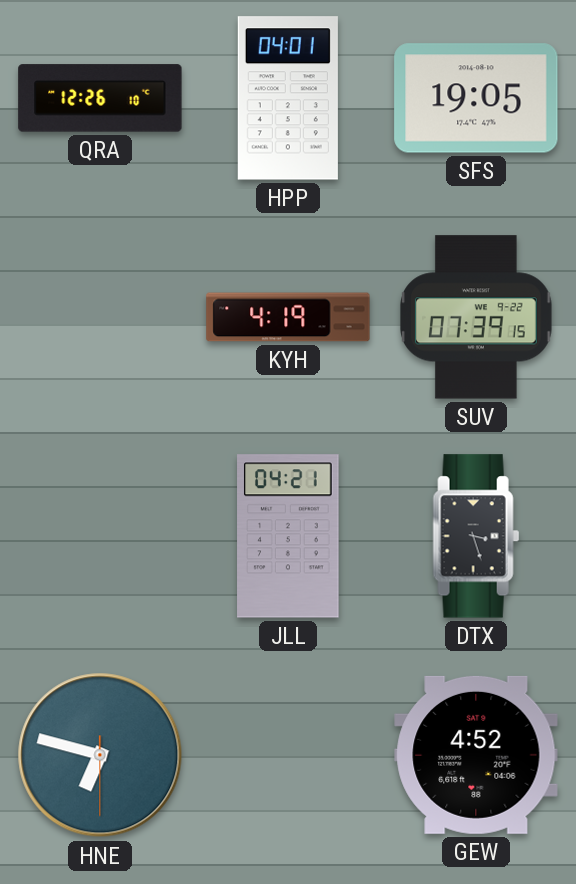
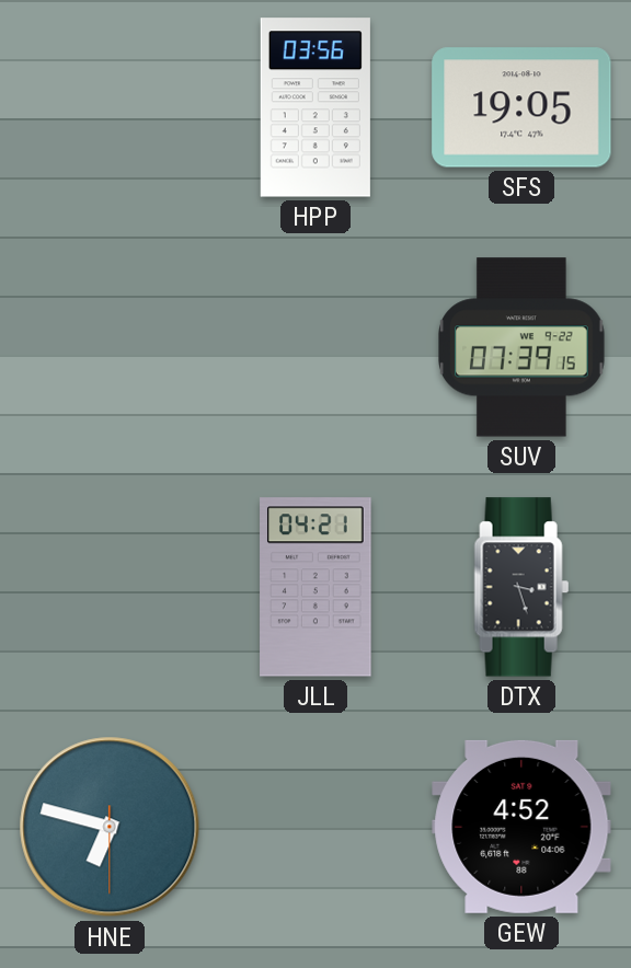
QRA: 12:26 -> none (100, 98)
HPP: 04:01 -> 03:56 (315, 107)
KYH: 4:19 -> none (288, 317)
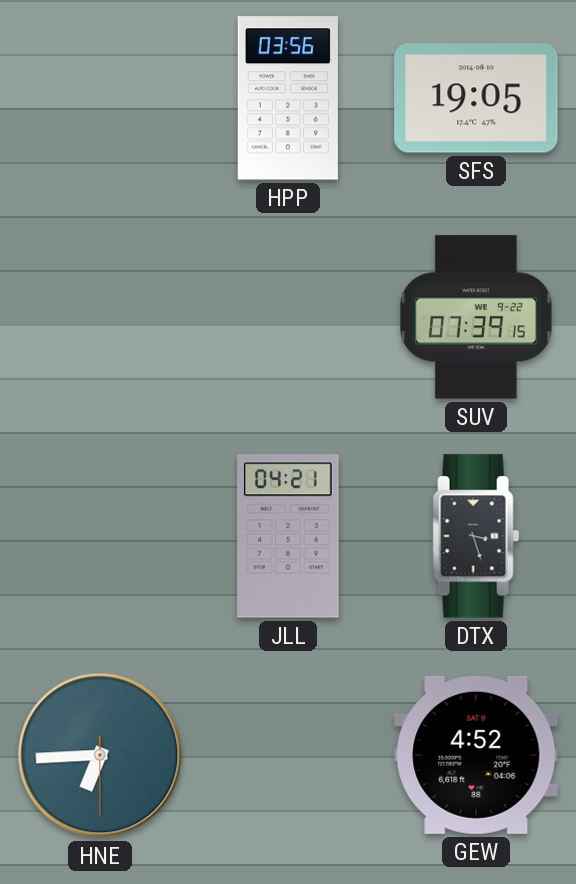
HNE: 6:47 -> 6:44 (100, 755)
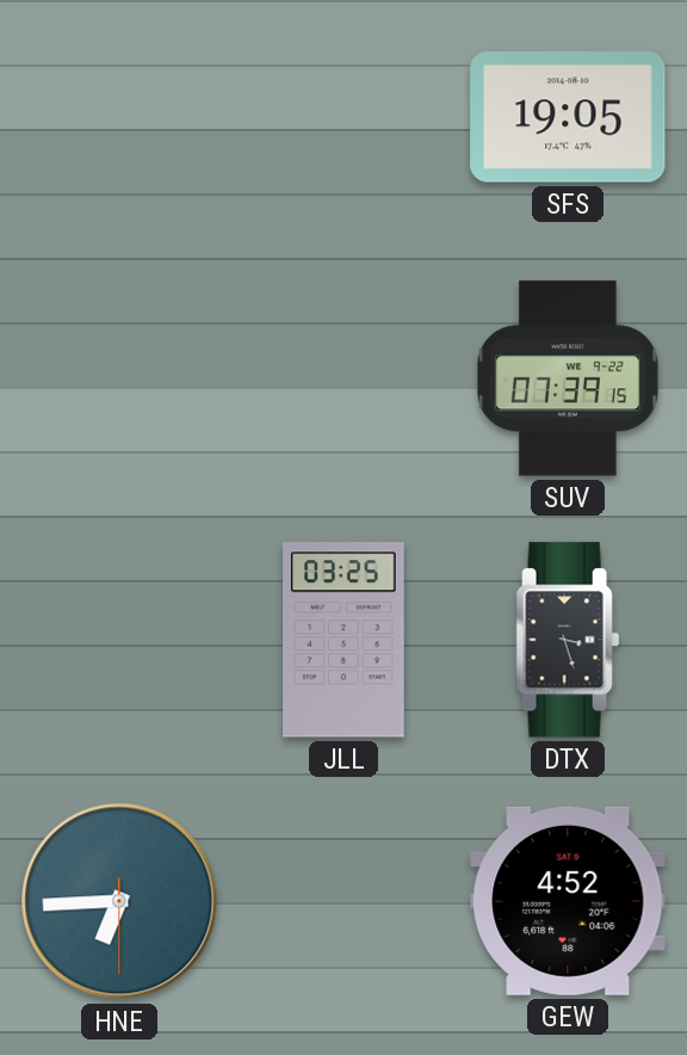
HPP: 03:56 -> none (288, 98)
JLL: 04:21 -> 03:25 (343, 640)
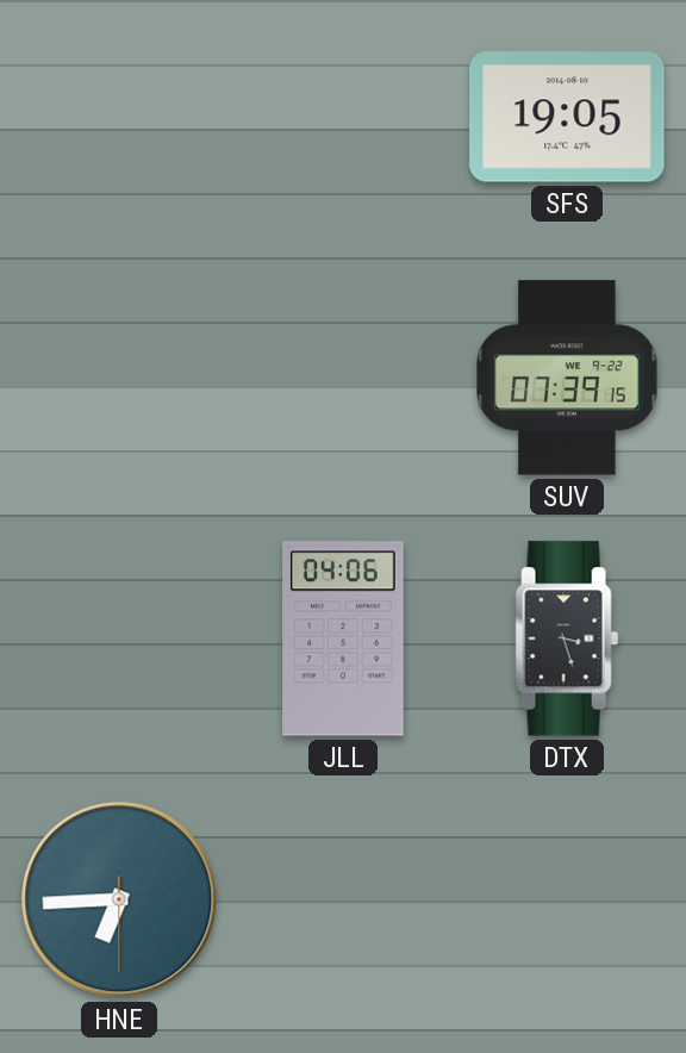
JLL: 03:25 -> 04:06 (343, 638)
GEW: 4:52 -> none (568, 901)
